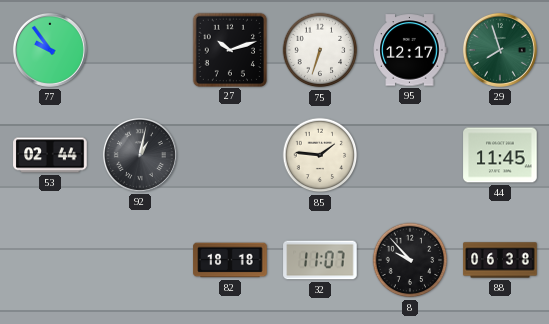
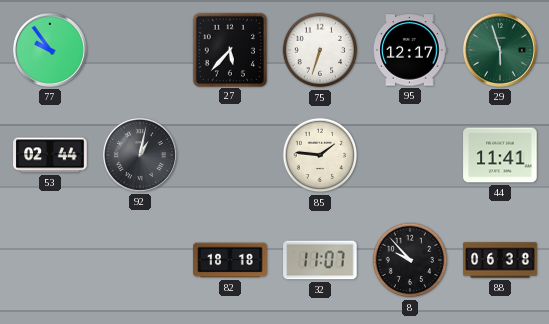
27: 10:12 -> 5:37 (229, 49)
29: 7:57 -> 5:57 (500, 50)
44: 11:45 -> 11:41 (500, 155)
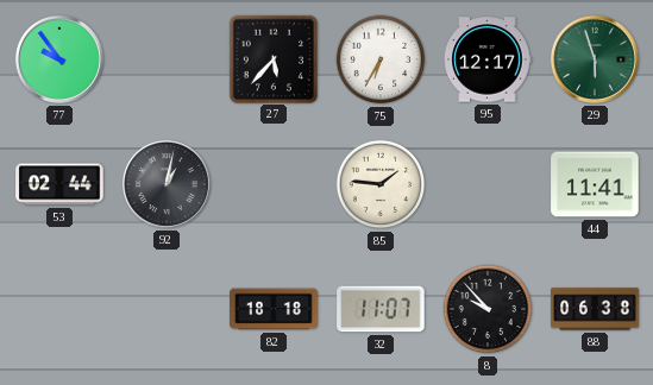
75: 6:33 -> 6:35 (381, 59)
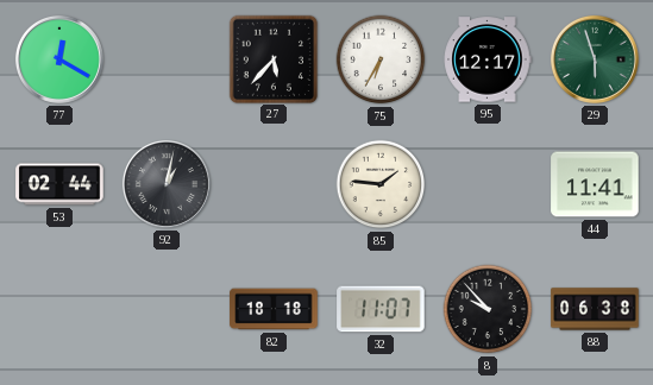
77: 9:54 -> 12:20 (59, 59)
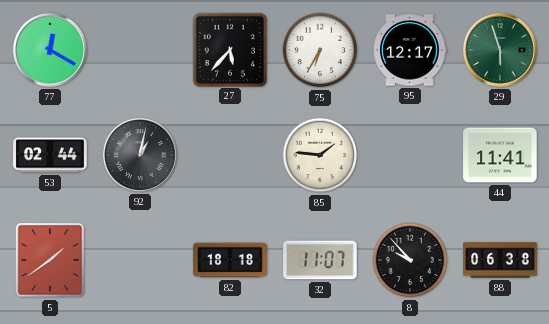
5: none -> 1:39 (50, 260)
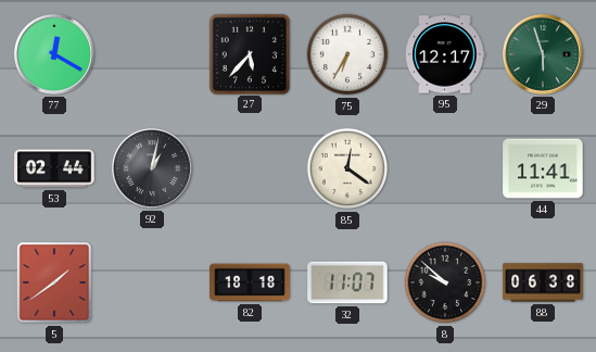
85: 1:46 -> 12:21 (347, 168)
8: 9:53 -> 9:52 (445, 282)
